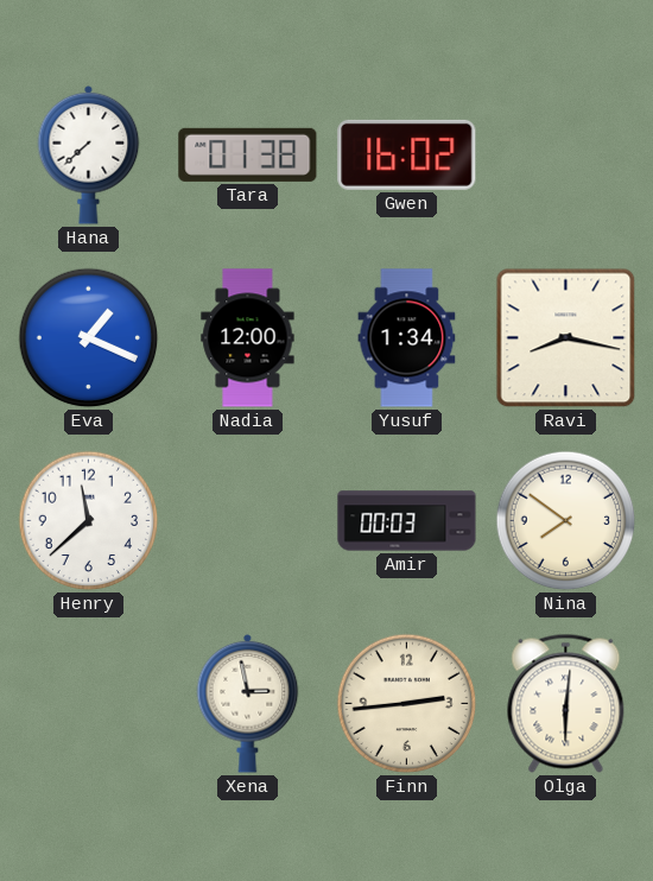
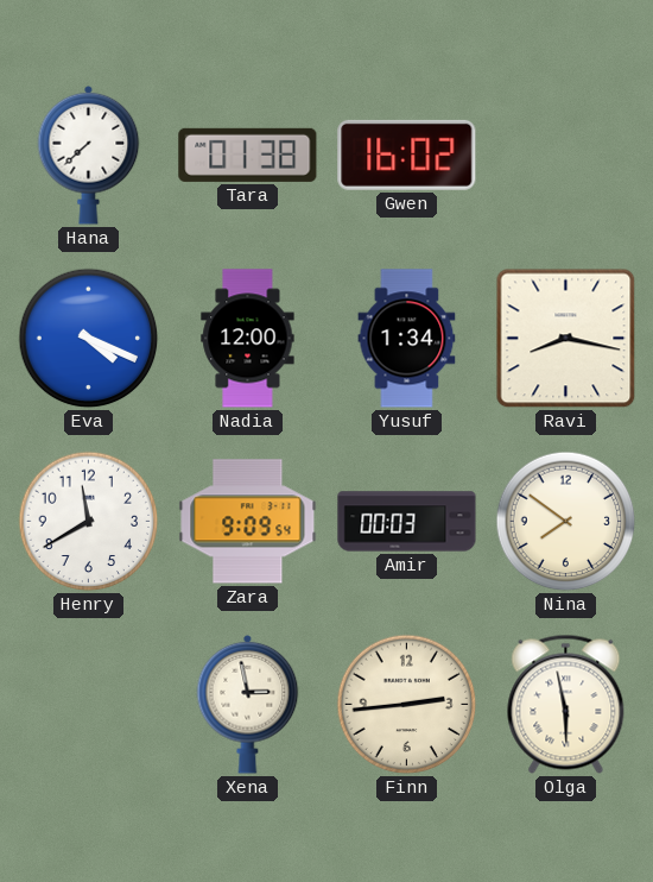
Eva: 1:19 -> 4:19 (89, 339)
Henry: 11:38 -> 11:40 (89, 522)
Zara: none -> 9:09 (248, 522)
Olga: 6:01 -> 5:58 (566, 704)
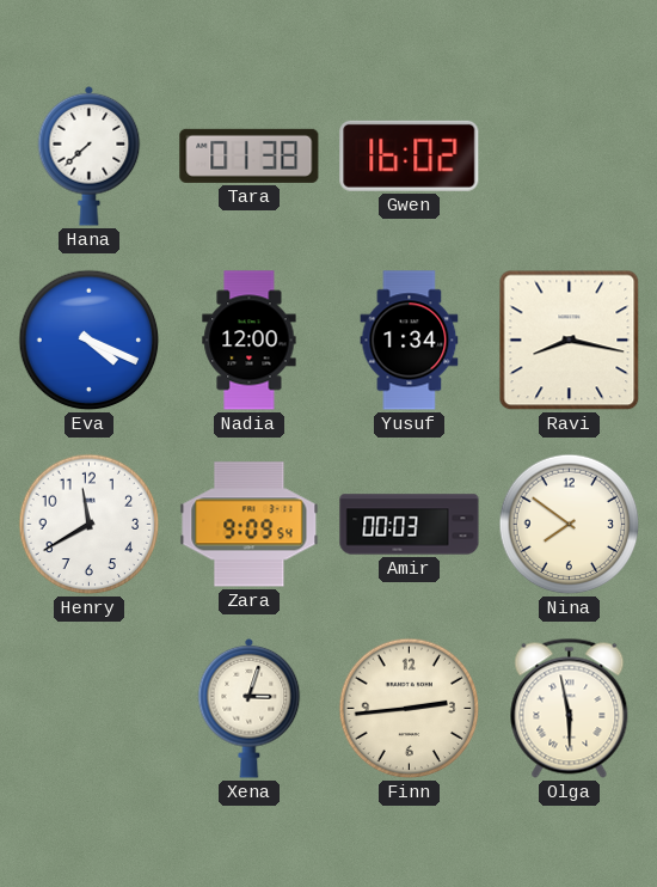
Xena: 2:58 -> 3:03 (250, 708)
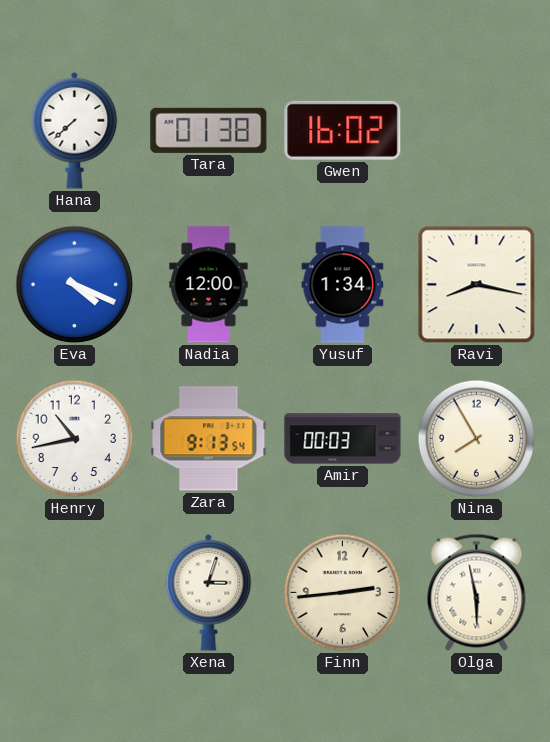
Henry: 11:40 -> 10:43 (75, 439)
Zara: 9:09 -> 9:13 (209, 439)
Nina: 7:51 -> 7:55 (477, 439)
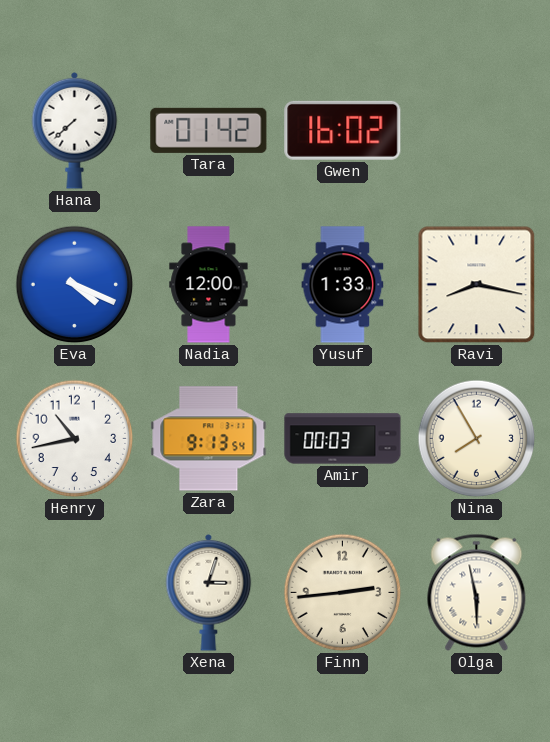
Tara: 01:38 -> 01:42 (209, 130)
Yusuf: 1:34 -> 1:33 (343, 285)
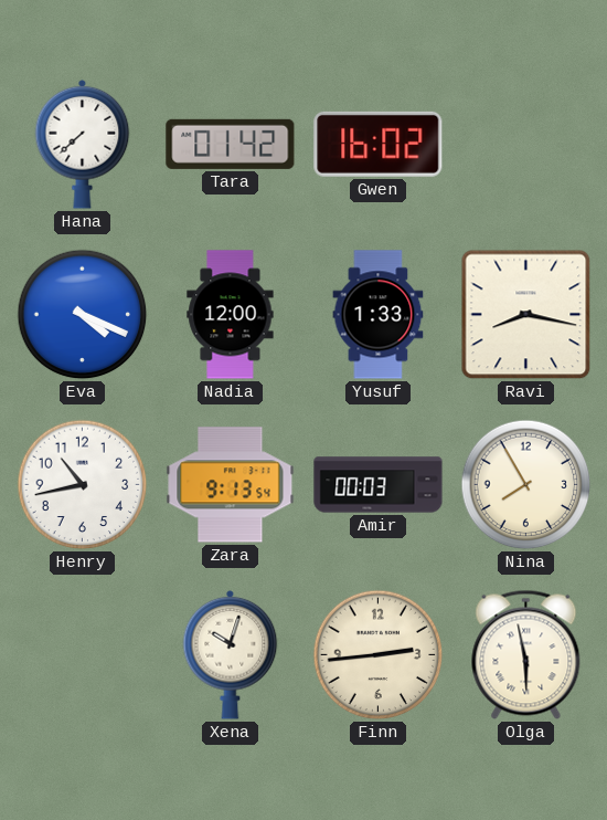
Xena: 3:03 -> 10:03 (231, 654)
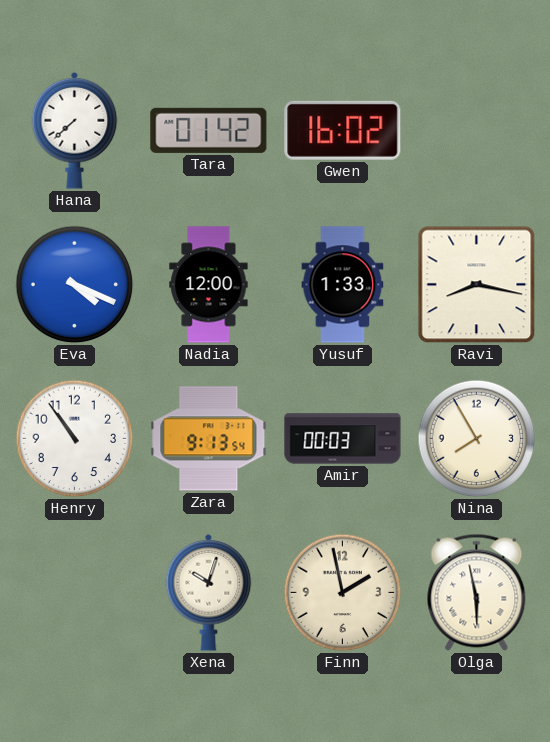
Henry: 10:43 -> 10:54 (75, 439)
Finn: 2:44 -> 1:58 (343, 593)
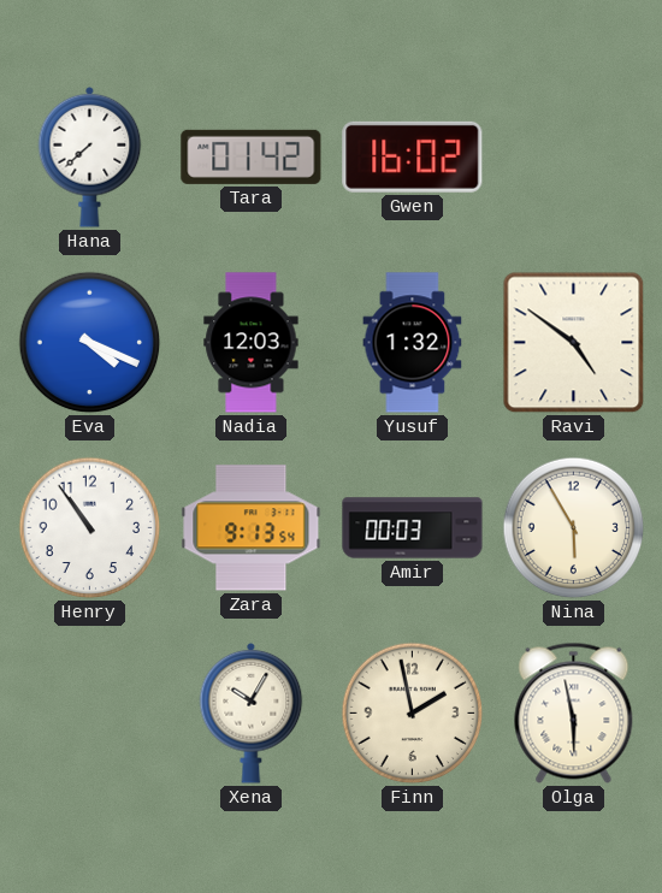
Nadia: 12:00 -> 12:03 (252, 343)
Yusuf: 1:33 -> 1:32 (413, 343)
Ravi: 8:17 -> 4:51 (574, 343)
Nina: 7:55 -> 5:55 (574, 528)
Xena: 10:03 -> 10:05 (252, 712)
